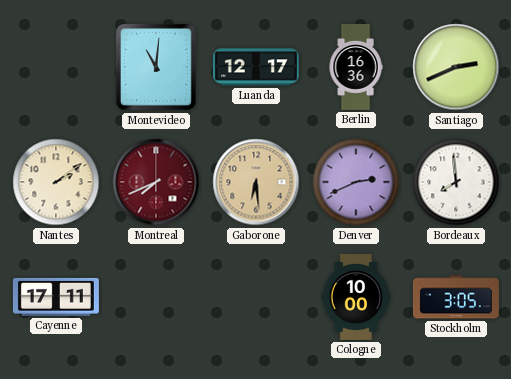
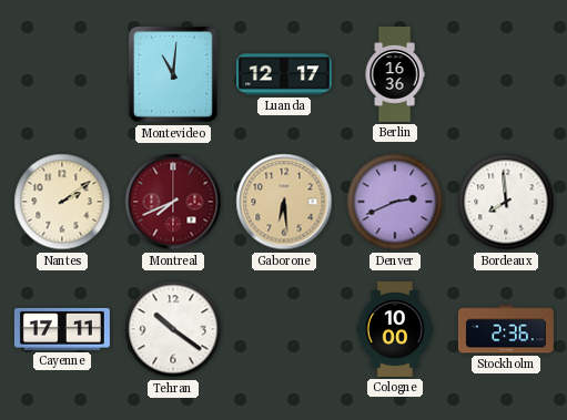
Santiago: 2:41 -> none (456, 67)
Tehran: none -> 10:21 (173, 329)
Stockholm: 3:05 -> 2:36 (506, 329)
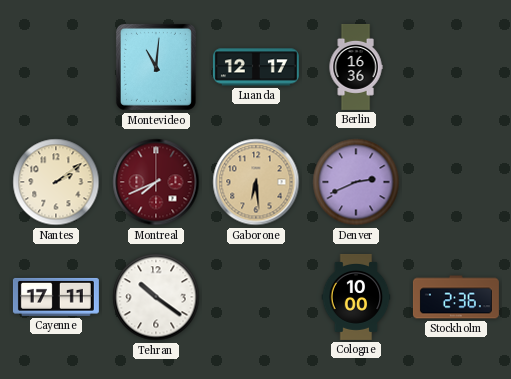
Bordeaux: 7:59 -> none (506, 202)
